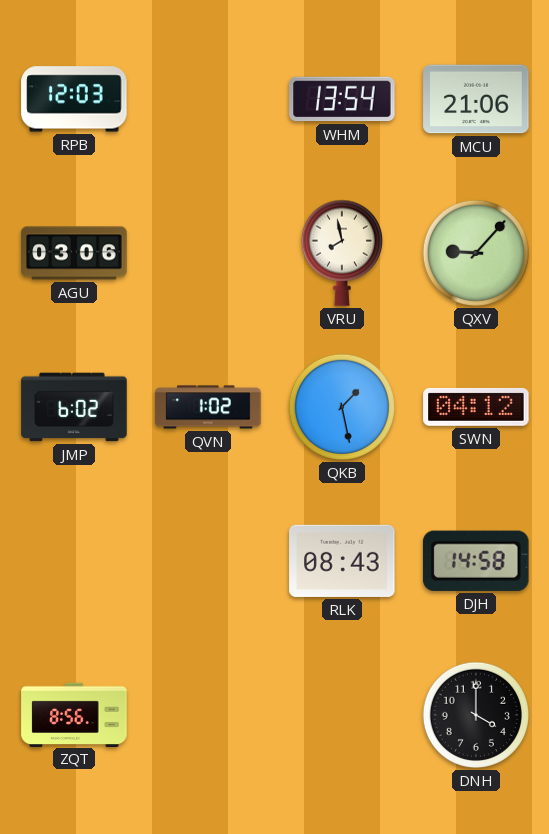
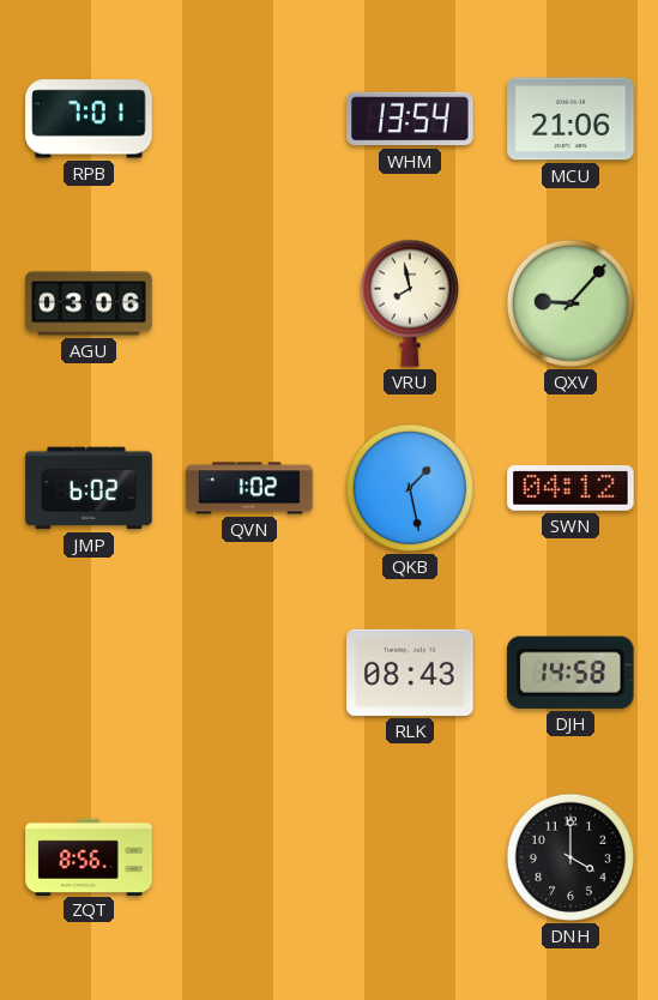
RPB: 12:03 -> 7:01 (89, 119)
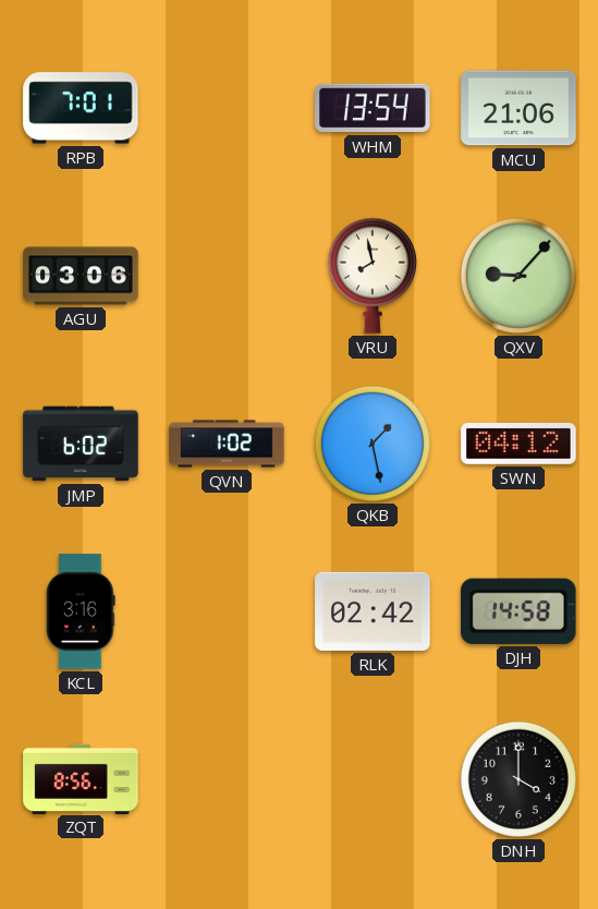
KCL: none -> 3:16 (81, 611)
RLK: 08:43 -> 02:42 (373, 611)
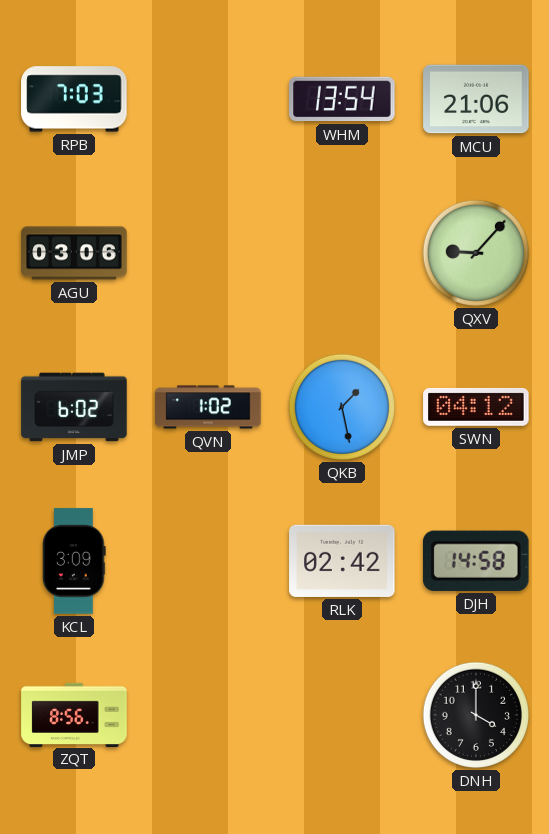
RPB: 7:01 -> 7:03 (74, 99)
VRU: 7:58 -> none (373, 276)
KCL: 3:16 -> 3:09 (74, 561)
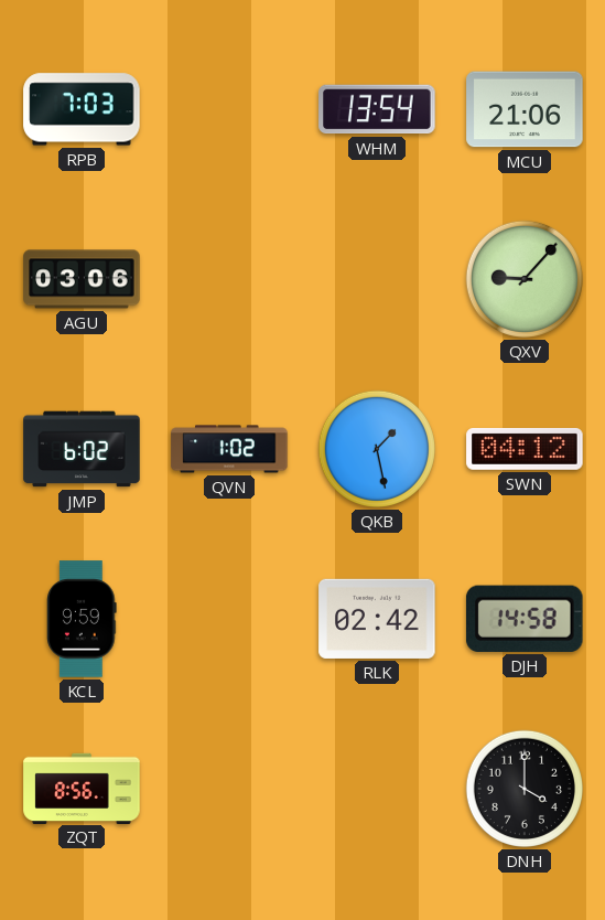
KCL: 3:09 -> 9:59 (82, 619)
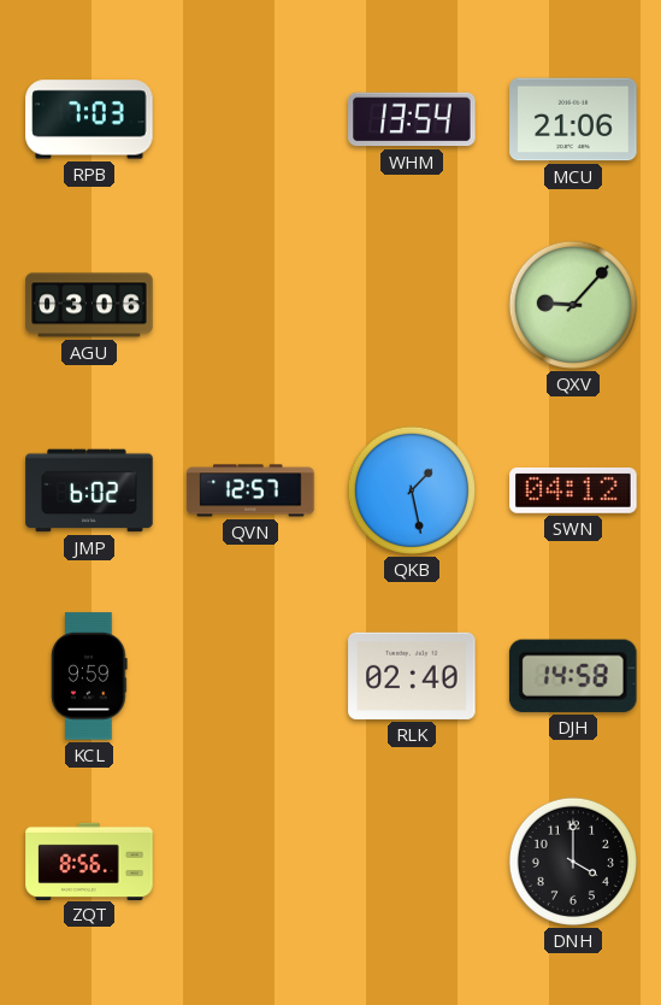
QVN: 1:02 -> 12:57 (250, 490)
RLK: 02:42 -> 02:40 (412, 676)
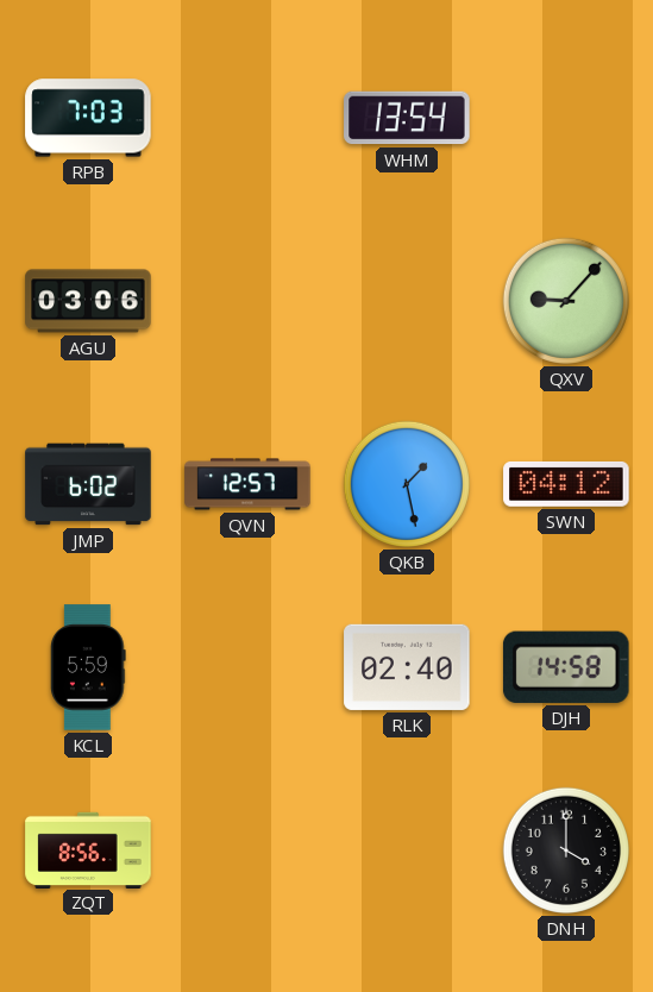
MCU: 21:06 -> none (573, 119)
KCL: 9:59 -> 5:59 (88, 667)
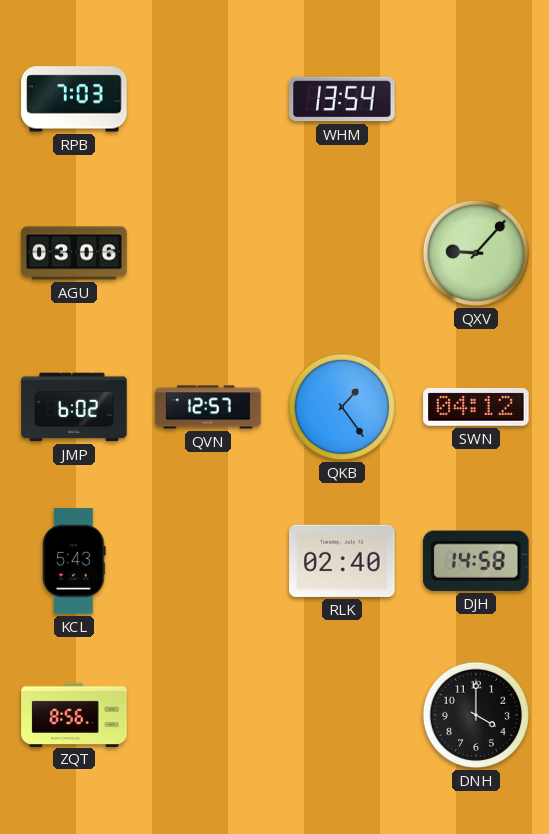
QKB: 1:28 -> 1:24 (342, 407)
KCL: 5:59 -> 5:43 (74, 561)
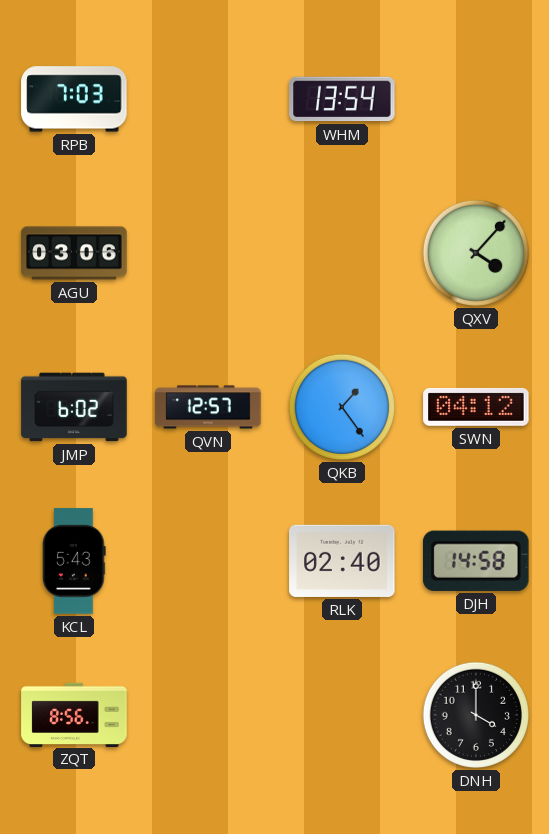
QXV: 9:07 -> 4:07 (476, 253)
